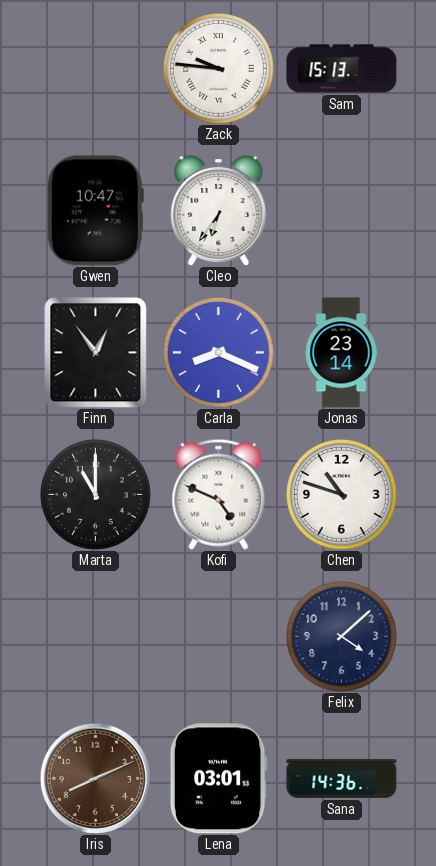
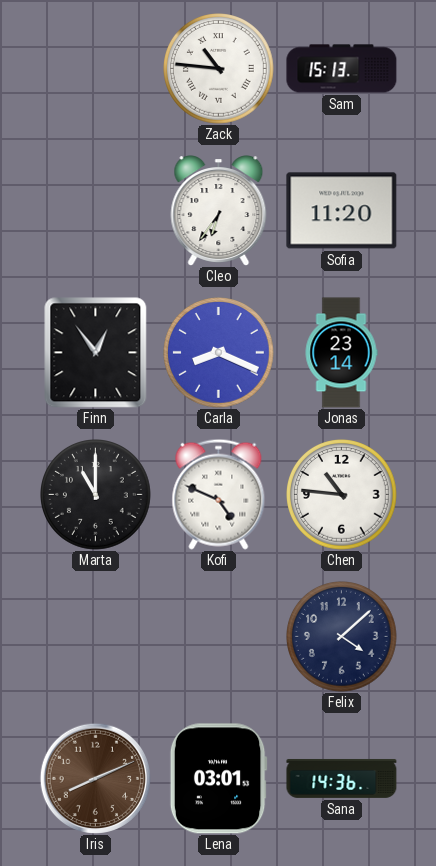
Zack: 9:46 -> 10:46 (219, 69)
Gwen: 10:47 -> none (95, 211)
Sofia: none -> 11:20 (342, 211)
Chen: 10:48 -> 10:46 (342, 495)
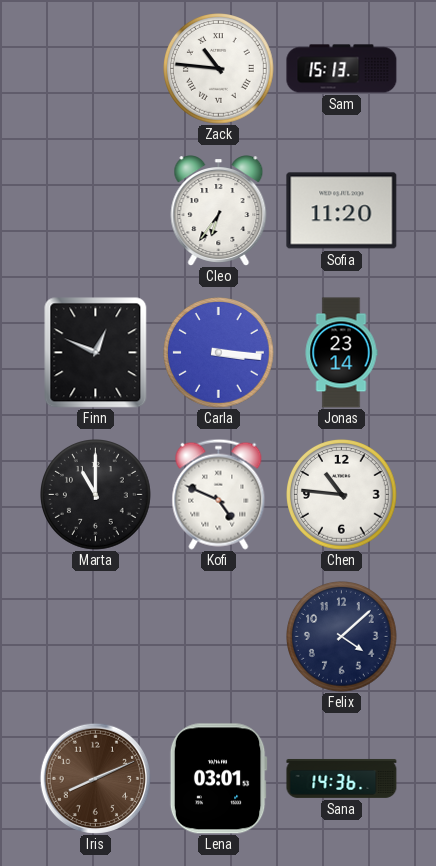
Finn: 12:54 -> 12:49 (96, 353)
Carla: 8:19 -> 3:16 (219, 353)
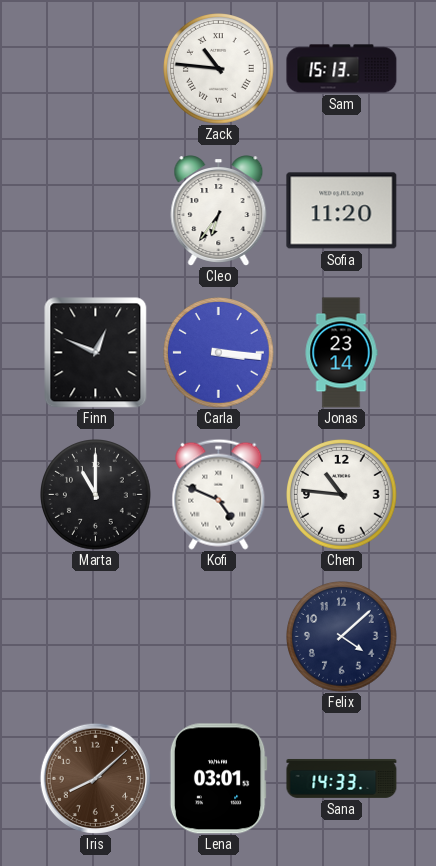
Iris: 8:11 -> 8:08 (95, 778)
Sana: 14:36 -> 14:33 (342, 778)
